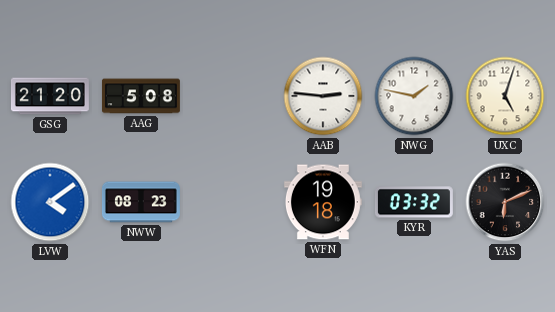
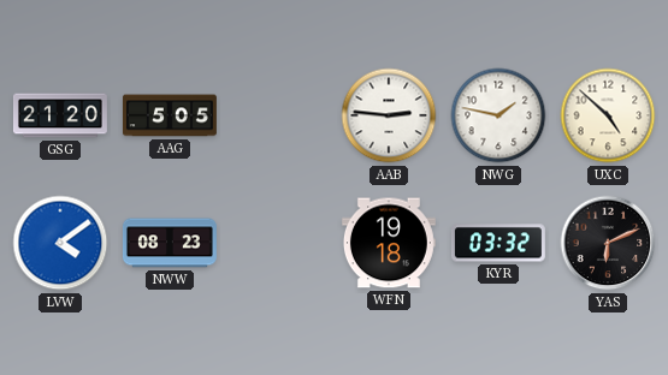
AAG: 5:08 -> 5:05 (170, 115)
UXC: 5:03 -> 4:52 (608, 115)
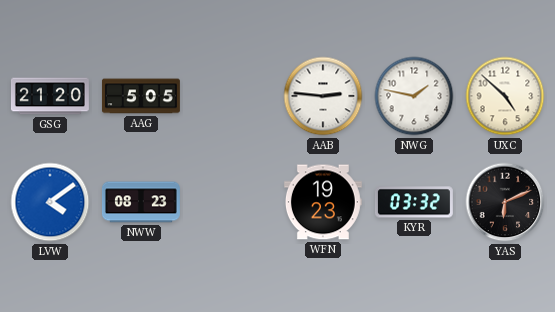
WFN: 19:18 -> 19:23 (323, 202)
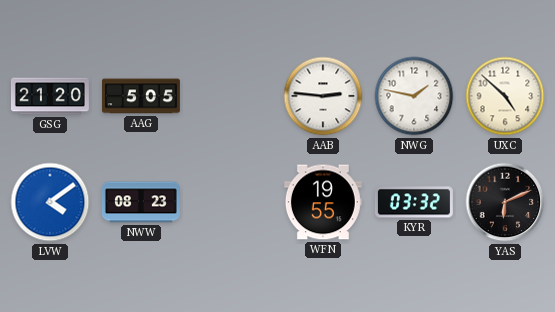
WFN: 19:23 -> 19:55 (323, 202)
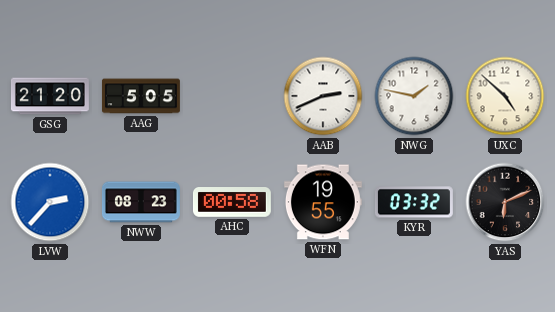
AAB: 2:46 -> 2:41 (323, 96)
LVW: 4:09 -> 2:37 (50, 202)
AHC: none -> 00:58 (232, 203)
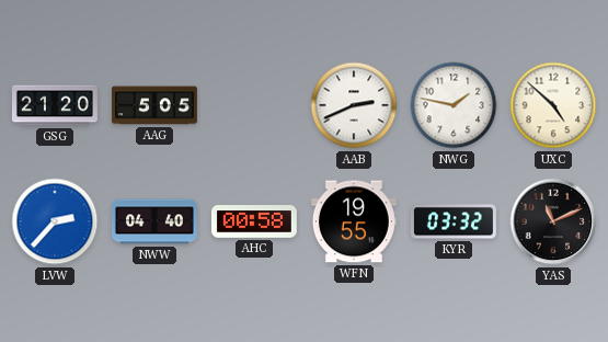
NWW: 08:23 -> 04:40 (154, 221)
YAS: 6:11 -> 11:11 (553, 221)
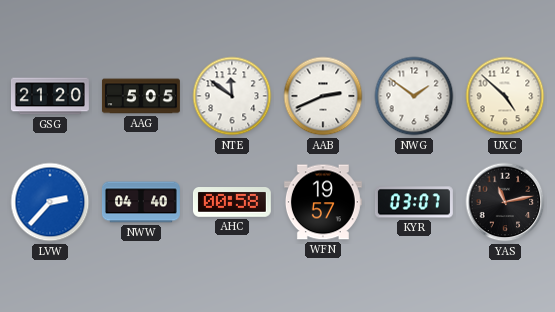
NTE: none -> 11:51 (232, 96)
NWG: 1:47 -> 1:51 (414, 96)
WFN: 19:55 -> 19:57 (323, 202)
KYR: 03:32 -> 03:07 (414, 202)
YAS: 11:11 -> 11:13 (505, 202)
